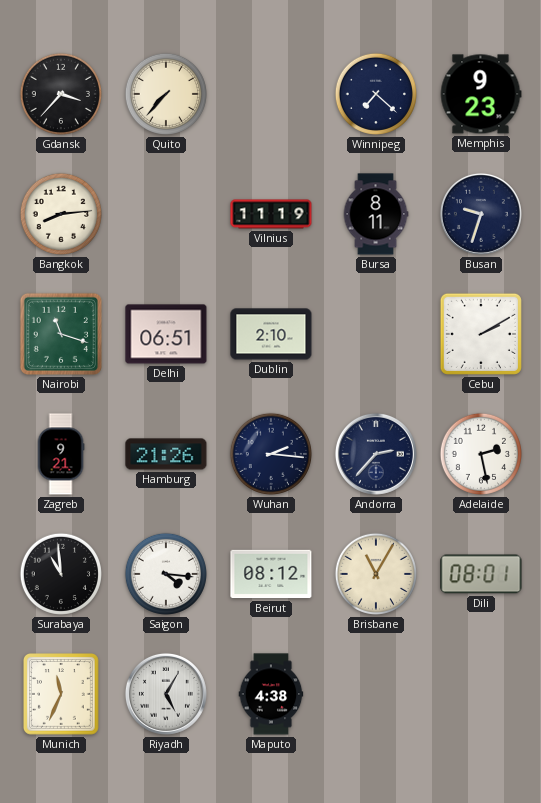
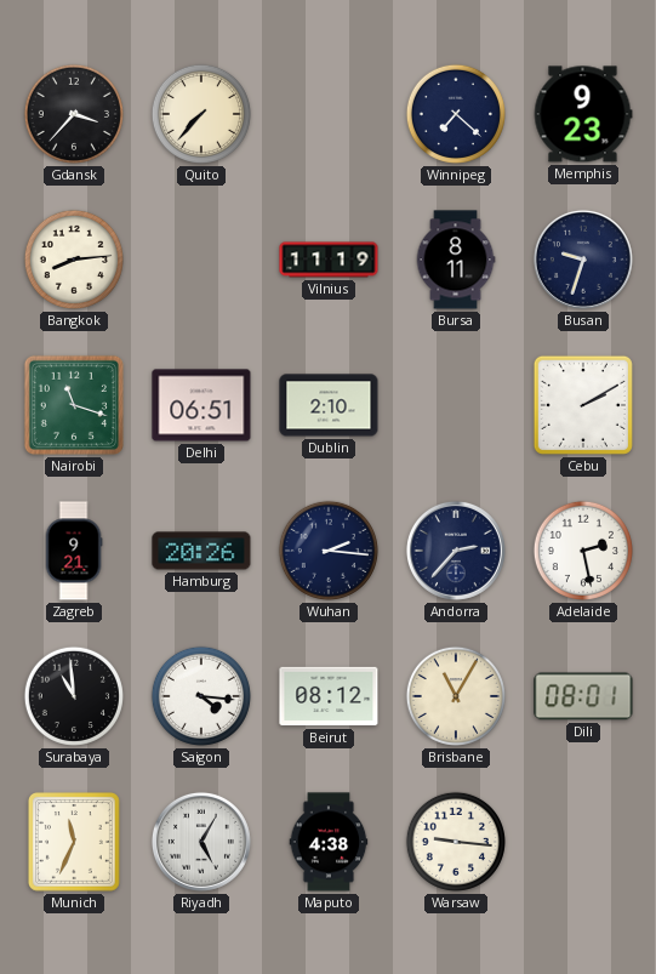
Hamburg: 21:26 -> 20:26 (201, 551)
Warsaw: none -> 9:16 (456, 842)
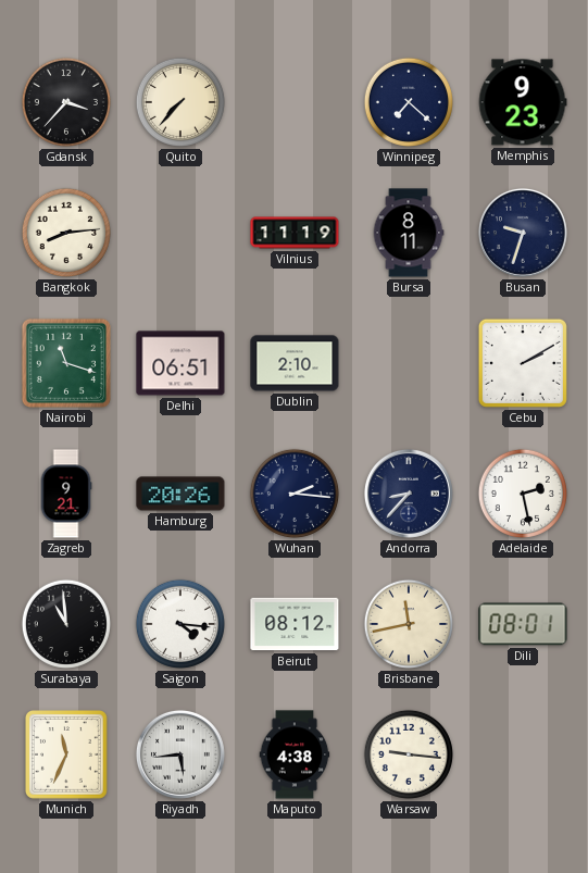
Andorra: 2:37 -> 8:37 (409, 494)
Brisbane: 11:05 -> 11:43 (409, 624)
Riyadh: 5:05 -> 5:44 (180, 754)
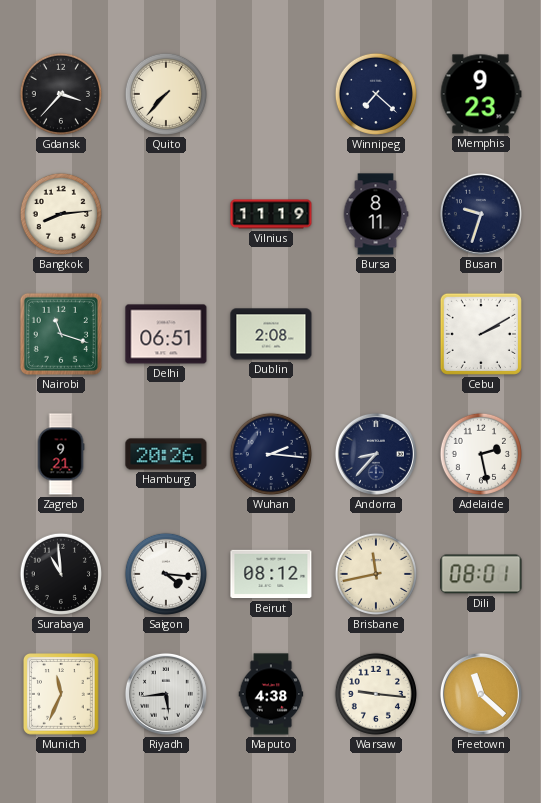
Dublin: 2:10 -> 2:08 (271, 334)
Freetown: none -> 11:22 (481, 694)
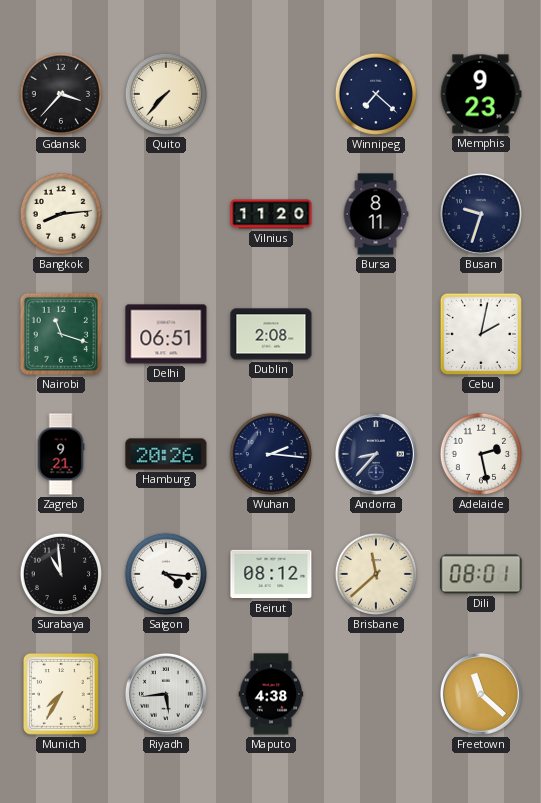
Vilnius: 11:19 -> 11:20 (271, 214)
Cebu: 2:10 -> 2:02 (481, 334)
Brisbane: 11:43 -> 11:38 (376, 574)
Munich: 11:34 -> 7:35 (61, 695)
Warsaw: 9:16 -> none (376, 694)
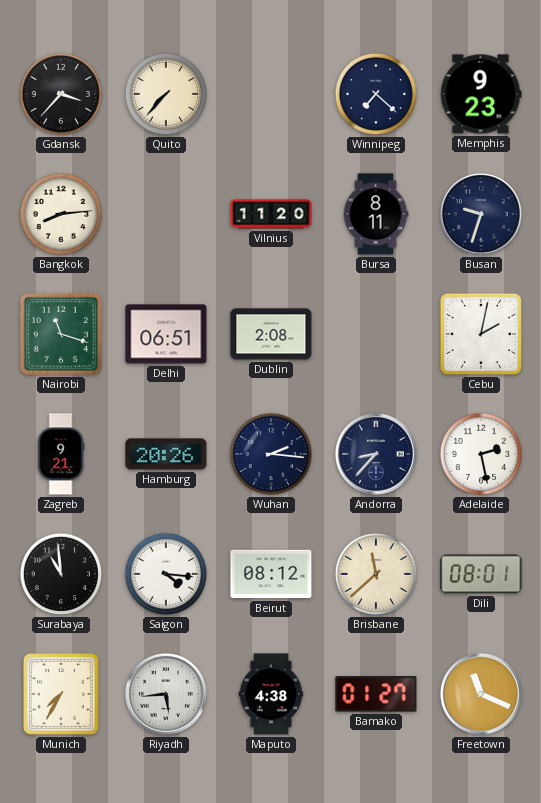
Bamako: none -> 01:27 (376, 694)
Freetown: 11:22 -> 11:19 (481, 694)
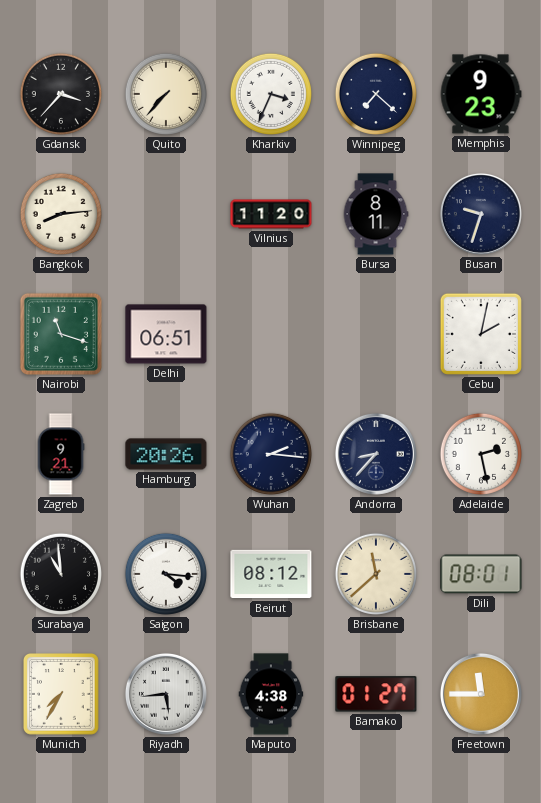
Kharkiv: none -> 3:34 (271, 94)
Dublin: 2:08 -> none (271, 334)
Freetown: 11:19 -> 11:45 (481, 694)
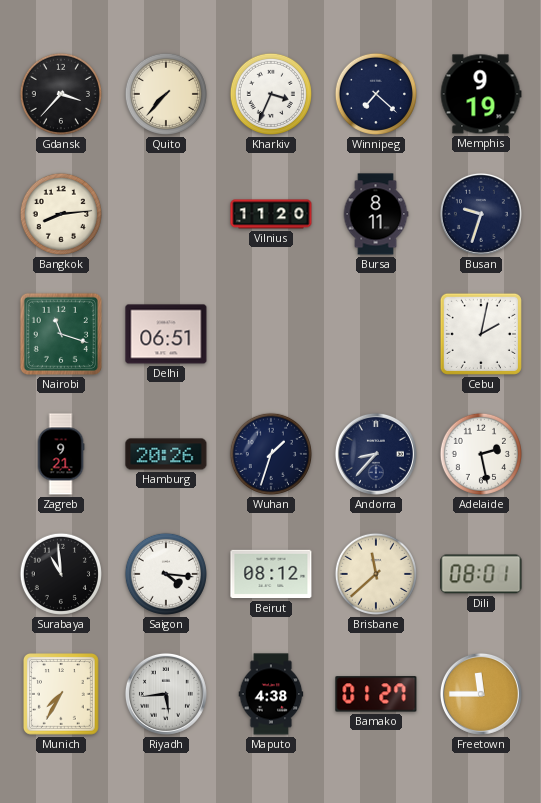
Memphis: 9:23 -> 9:19 (481, 94)
Wuhan: 2:16 -> 1:33 (271, 454)
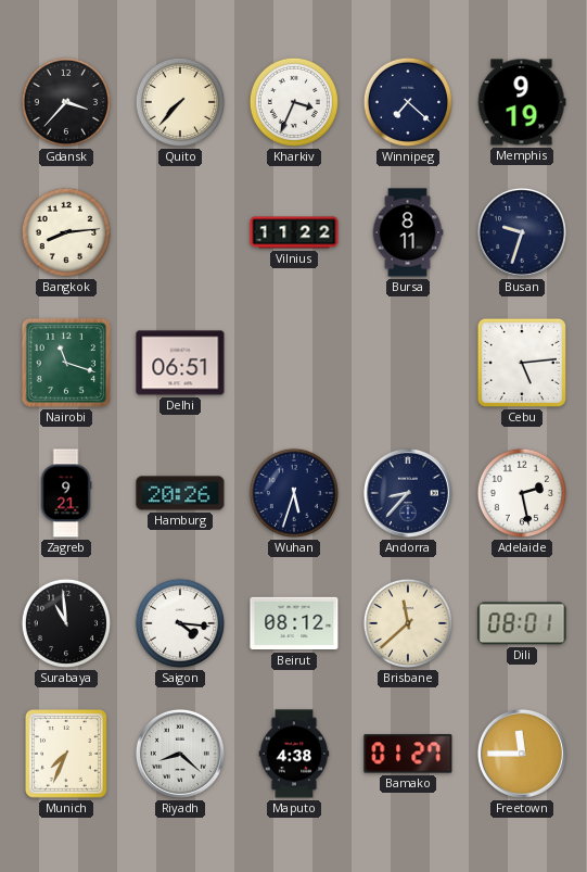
Vilnius: 11:20 -> 11:22 (294, 232)
Cebu: 2:02 -> 5:14 (522, 363)
Wuhan: 1:33 -> 5:33 (294, 493)
Munich: 7:35 -> 7:34 (66, 755)
Riyadh: 5:44 -> 8:22 (180, 754)
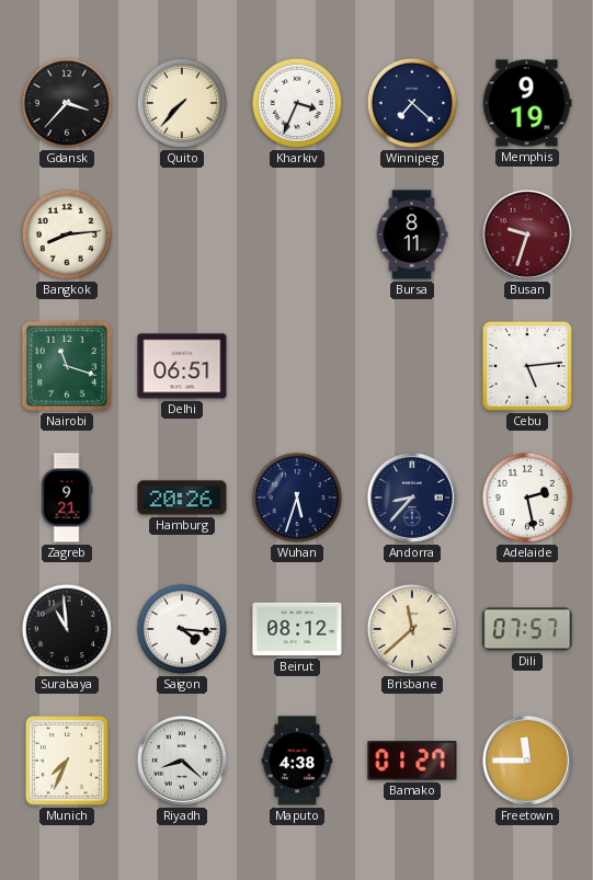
Vilnius: 11:22 -> none (294, 232)
Busan dial: navy -> burgundy (527, 235)
Dili: 08:01 -> 07:57 (527, 629)
